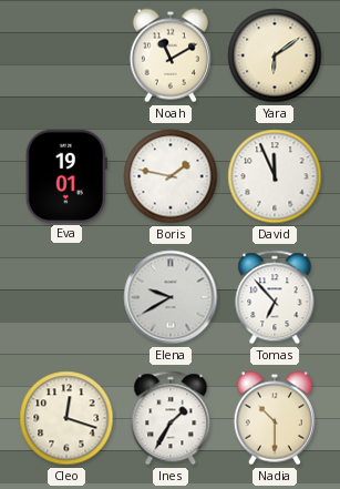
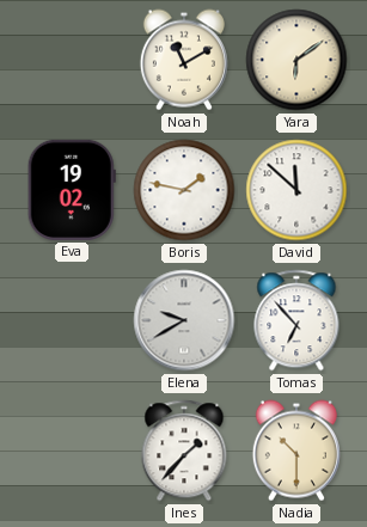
Eva: 19:01 -> 19:02 (72, 190)
David: 11:56 -> 11:52 (296, 190)
Cleo: 12:18 -> none (66, 418)
Ines: 1:35 -> 1:37 (184, 451)
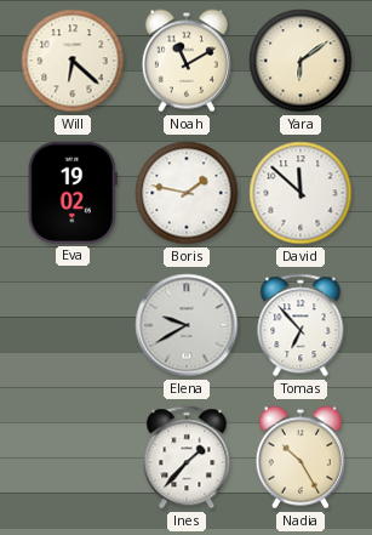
Will: none -> 6:22 (73, 61)
Nadia: 10:30 -> 10:25 (301, 457)
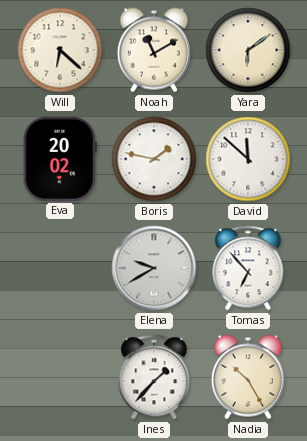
Eva: 19:02 -> 20:02 (60, 159)
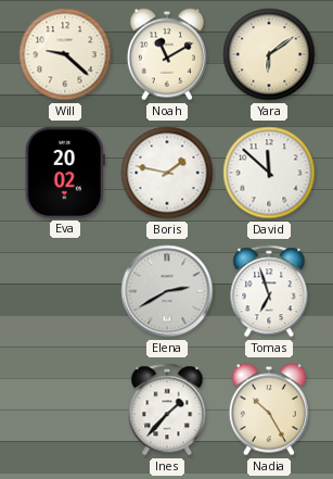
Will: 6:22 -> 9:22 (65, 54)
Elena: 9:40 -> 2:40 (167, 291)
Tomas: 6:53 -> 6:57 (269, 291)
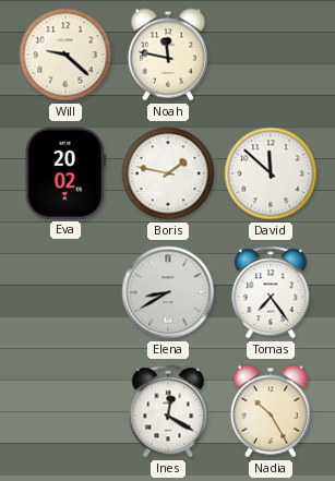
Noah: 11:10 -> 11:47 (168, 55)
Yara: 6:09 -> none (269, 54)
Elena: 2:40 -> 8:40 (168, 292)
Tomas: 6:57 -> 7:24 (271, 292)
Ines: 1:37 -> 12:20 (168, 411)
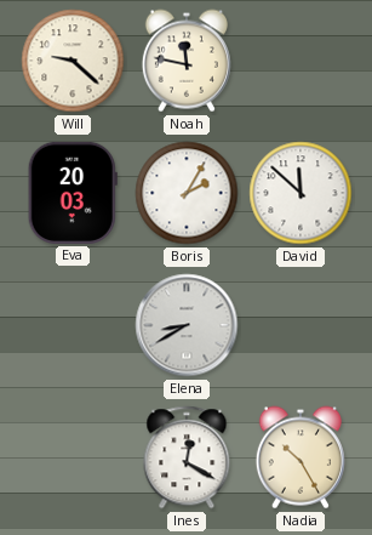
Eva: 20:02 -> 20:03 (73, 193)
Boris: 1:47 -> 2:05 (187, 193)
Tomas: 7:24 -> none (271, 292)
